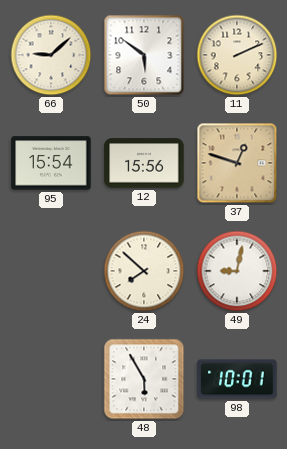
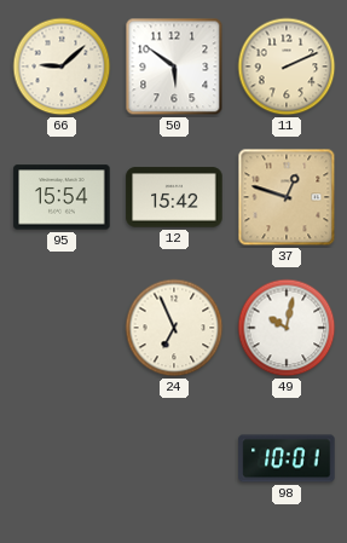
12: 15:56 -> 15:42 (174, 197)
24: 7:52 -> 6:56 (174, 328)
49: 9:02 -> 10:02 (287, 328)
48: 5:55 -> none (144, 379)
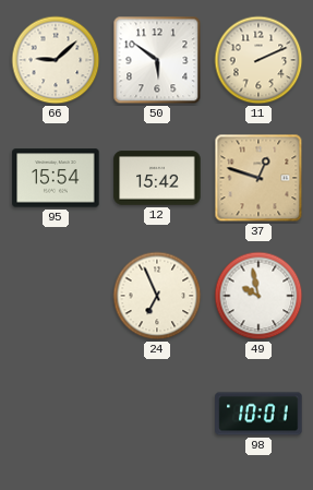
49: 10:02 -> 9:58 (258, 296)
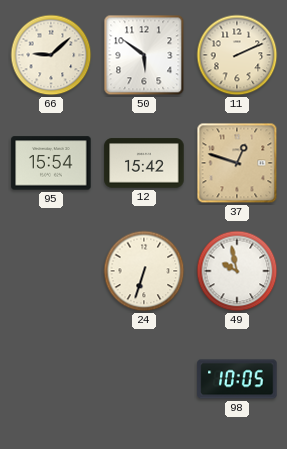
24: 6:56 -> 6:33 (144, 271)
98: 10:01 -> 10:05 (237, 379)
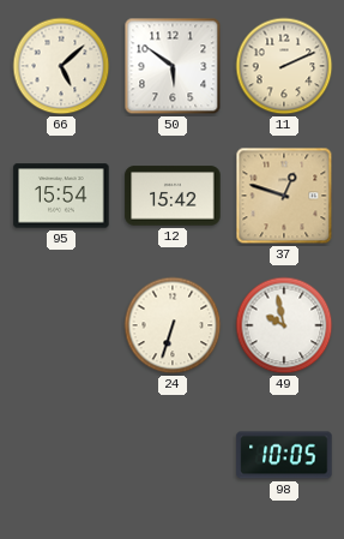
66: 9:08 -> 5:08 (61, 66)
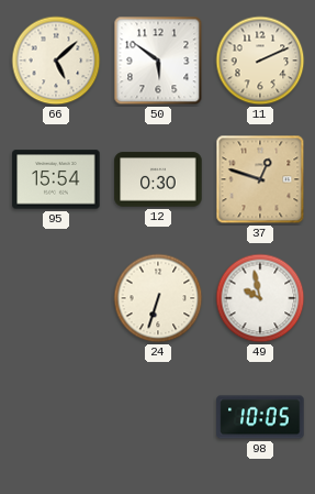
12: 15:42 -> 0:30 (158, 179)
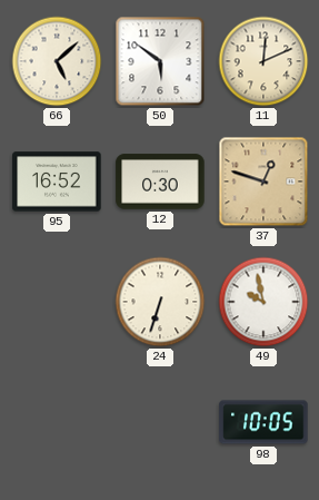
11: 2:11 -> 12:11 (263, 61)
95: 15:54 -> 16:52 (57, 182)
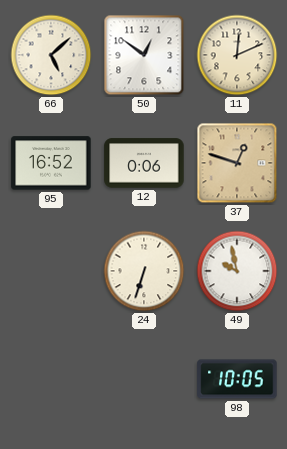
50: 5:51 -> 12:51 (144, 55)
12: 0:30 -> 0:06 (144, 163)
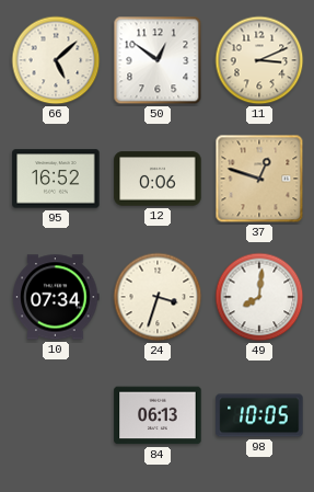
11: 12:11 -> 3:11 (259, 60)
10: none -> 07:34 (56, 297)
24: 6:33 -> 3:33 (158, 297)
49: 9:58 -> 8:01 (259, 297)
84: none -> 06:13 (158, 415)
